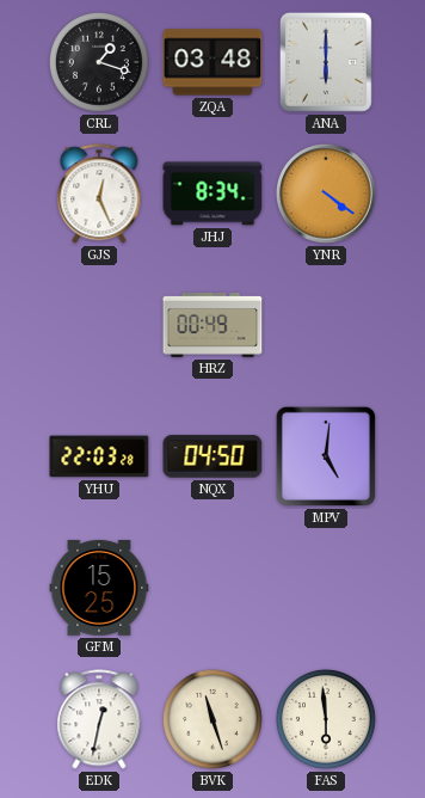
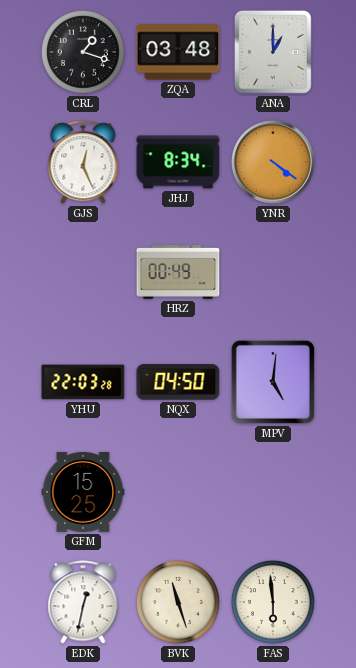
ANA: 6:00 -> 1:00 (273, 52)
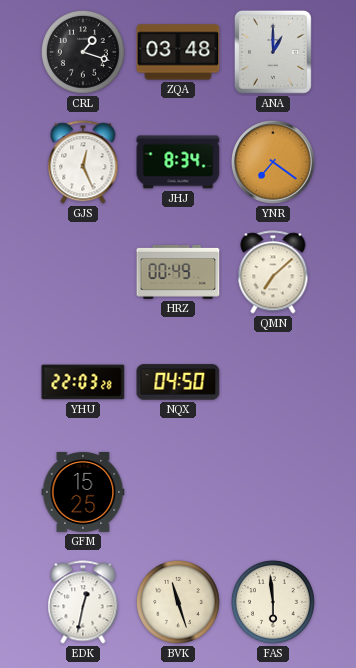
YNR: 4:21 -> 7:21 (273, 162)
QMN: none -> 7:08 (273, 272)
MPV: 5:01 -> none (273, 382)
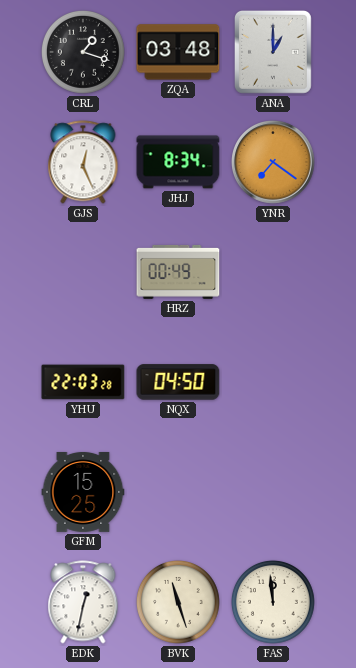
QMN: 7:08 -> none (273, 272)
FAS: 5:59 -> 11:59 (273, 602)
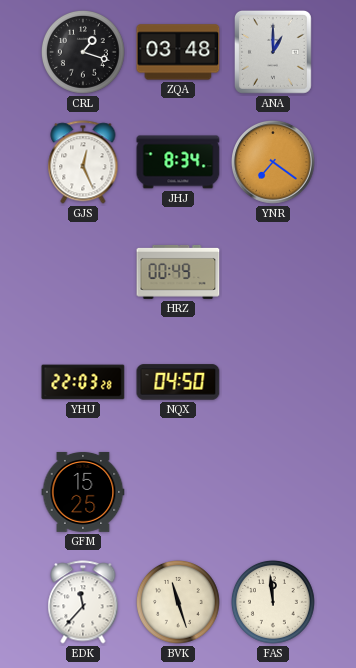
EDK: 12:32 -> 11:37 (83, 602)
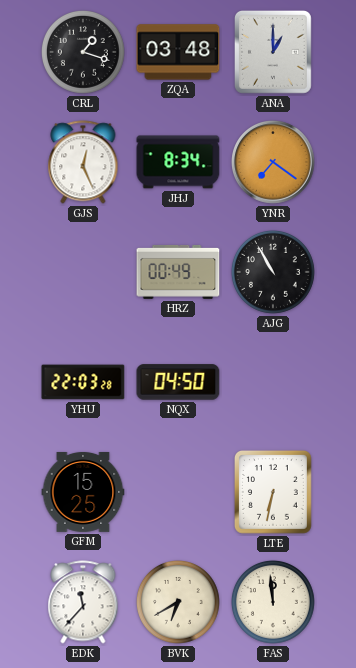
AJG: none -> 10:55 (273, 272)
LTE: none -> 6:32 (273, 492)
BVK: 11:27 -> 6:40 (178, 602)
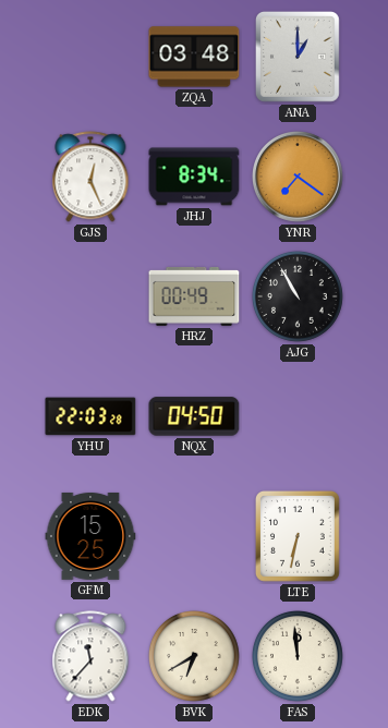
CRL: 1:18 -> none (83, 52)
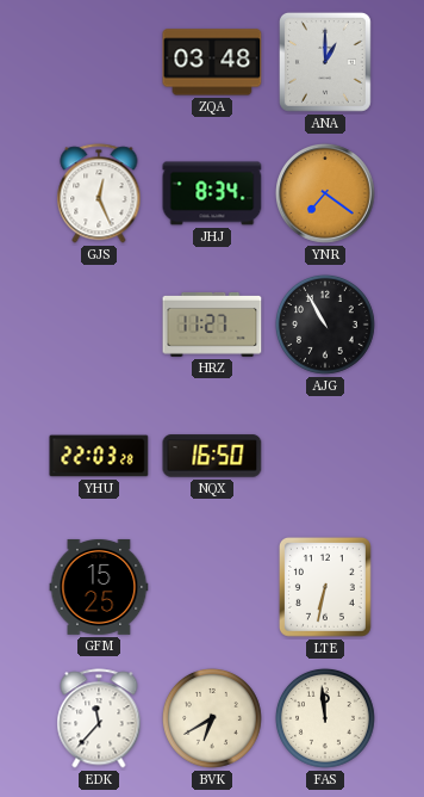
HRZ: 00:49 -> 11:27 (212, 325)
NQX: 04:50 -> 16:50 (212, 456)
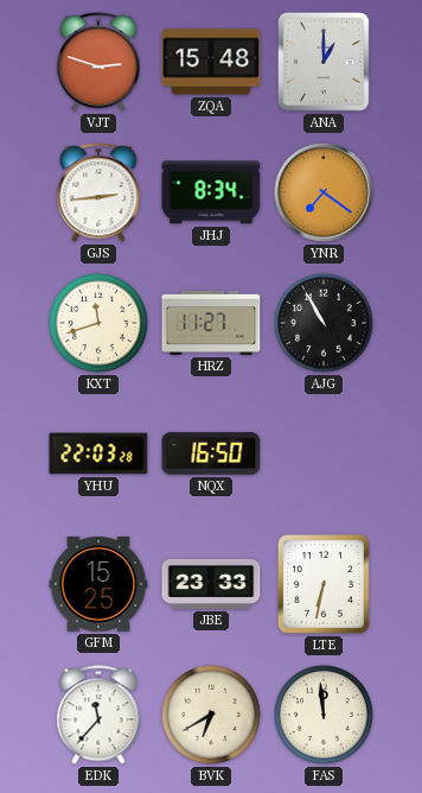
VJT: none -> 2:48 (98, 62)
ZQA: 03:48 -> 15:48 (211, 62)
GJS: 12:26 -> 2:44 (98, 192)
KXT: none -> 11:42 (98, 323)
JBE: none -> 23:33 (211, 584)
